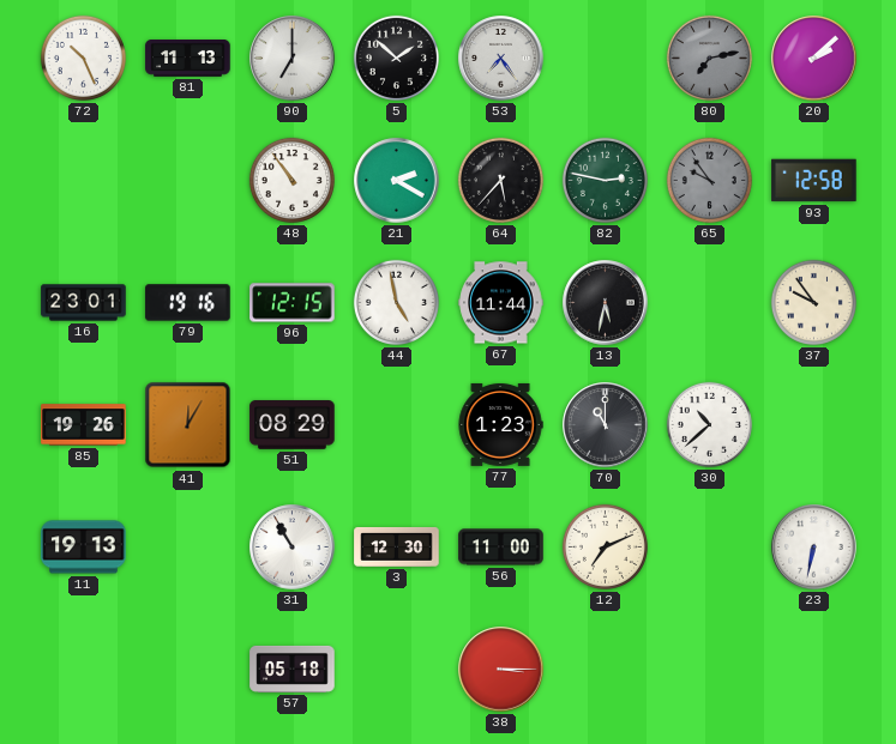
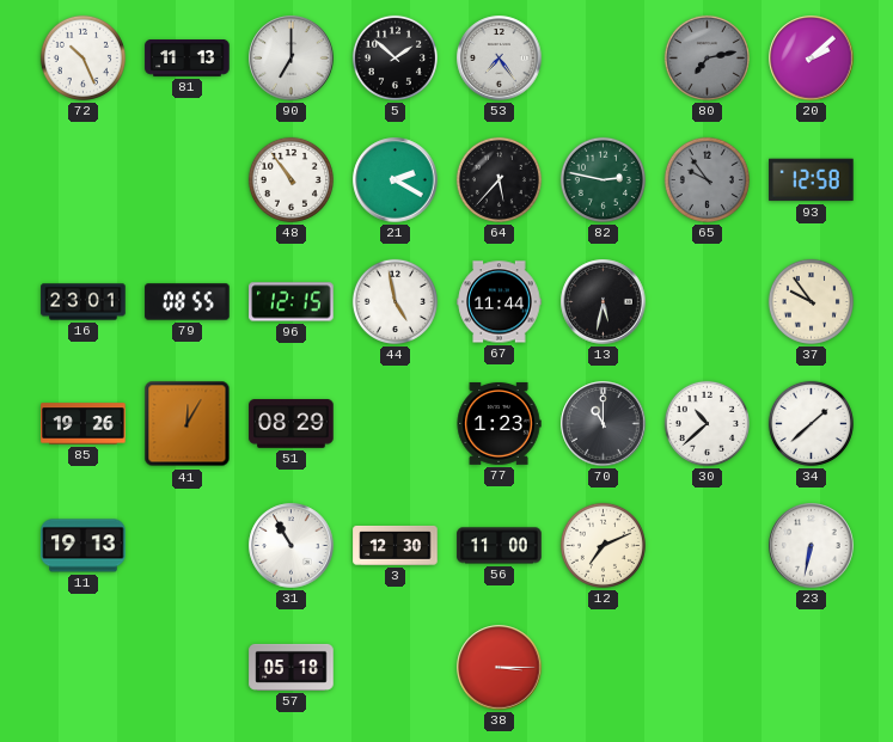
79: 19:16 -> 08:55 (188, 302)
34: none -> 1:38 (811, 423)
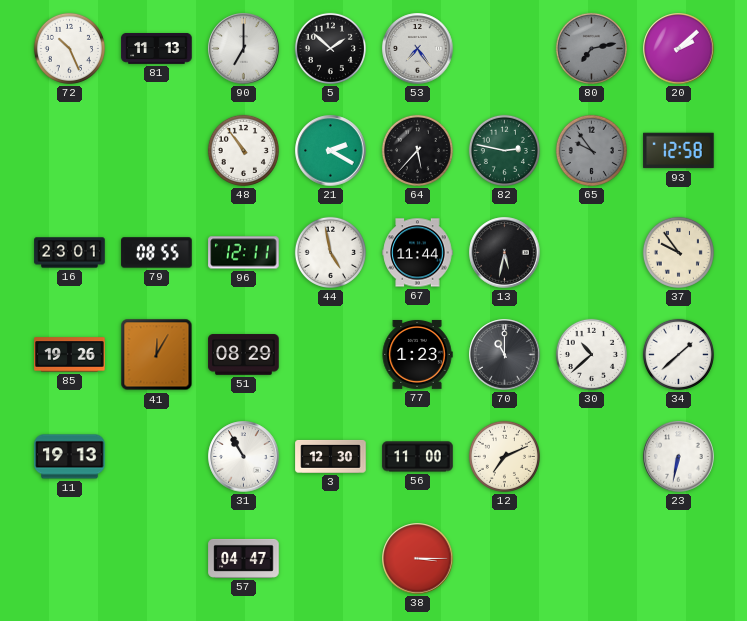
96: 12:15 -> 12:11 (244, 253)
57: 05:18 -> 04:47 (244, 558)
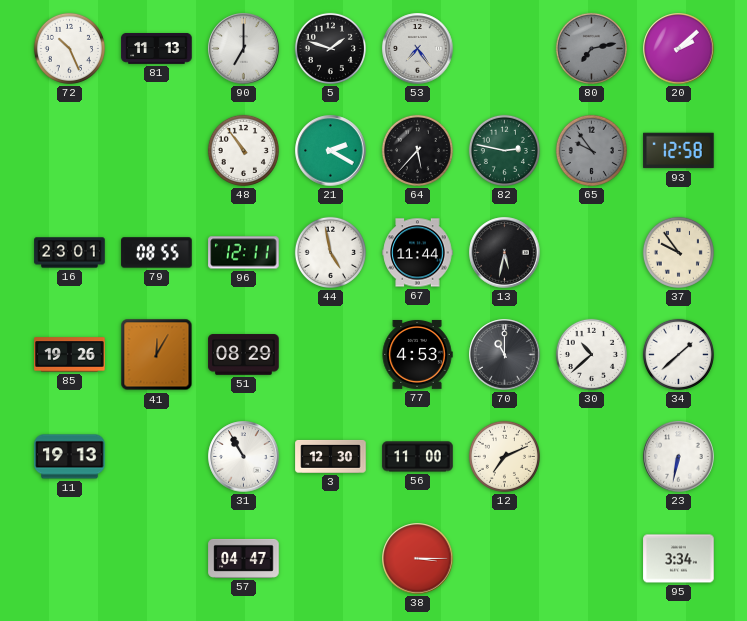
5: 1:52 -> 1:48 (330, 48)
77: 1:23 -> 4:53 (417, 354)
95: none -> 3:34 (679, 559)
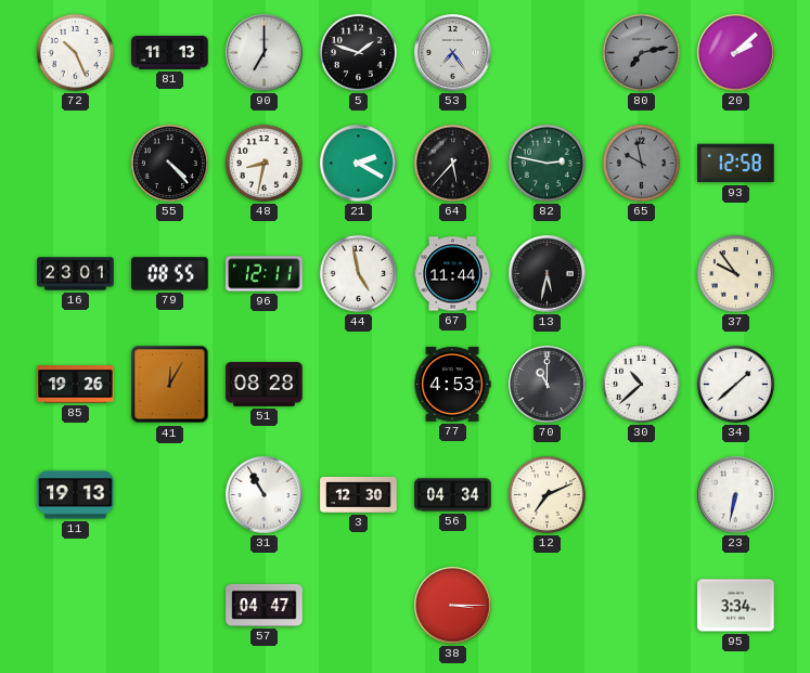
55: none -> 4:23 (169, 163)
48: 10:54 -> 8:32 (263, 163)
65: 9:54 -> 9:58 (641, 163)
51: 08:29 -> 08:28 (265, 385)
56: 11:00 -> 04:34 (453, 495)
